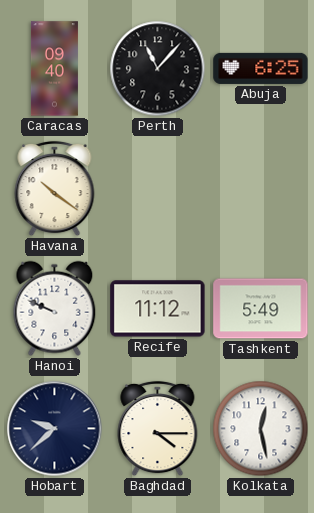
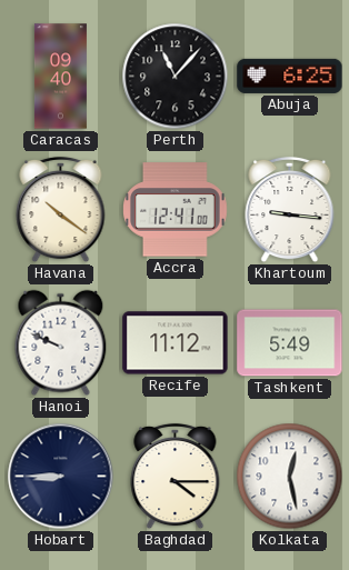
Accra: none -> 12:41 (176, 210)
Khartoum: none -> 9:16 (290, 210)
Hobart: 9:38 -> 8:45 (61, 477)
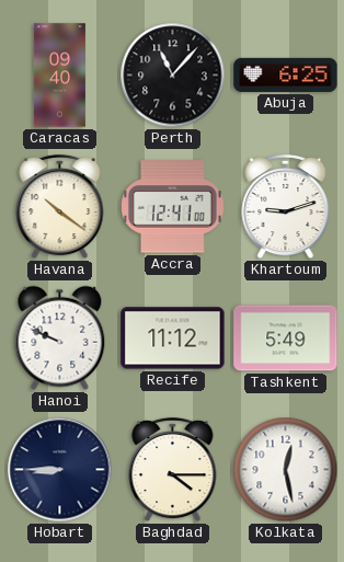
Khartoum: 9:16 -> 9:12 (286, 207)
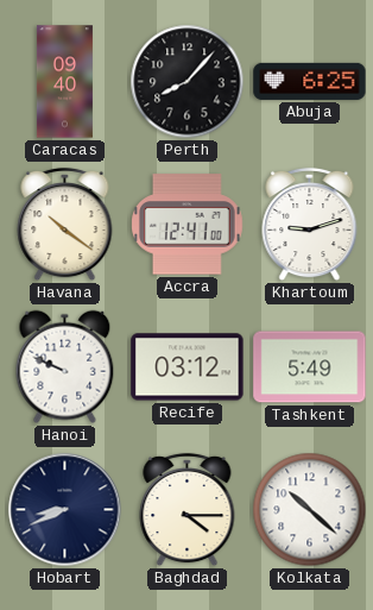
Perth: 11:07 -> 8:07 (188, 82)
Recife: 11:12 -> 03:12 (188, 367)
Hobart: 8:45 -> 8:41 (65, 510)
Kolkata: 12:28 -> 10:22 (310, 510)
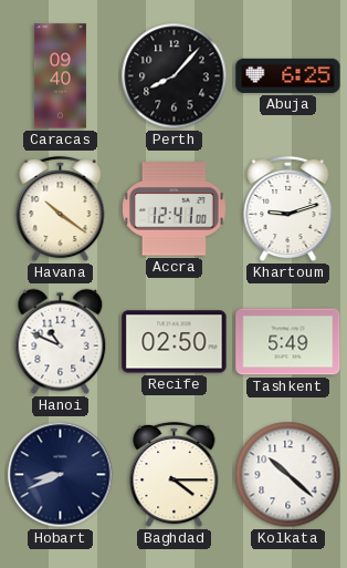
Hanoi: 9:49 -> 10:49 (61, 342)
Recife: 03:12 -> 02:50 (175, 342)
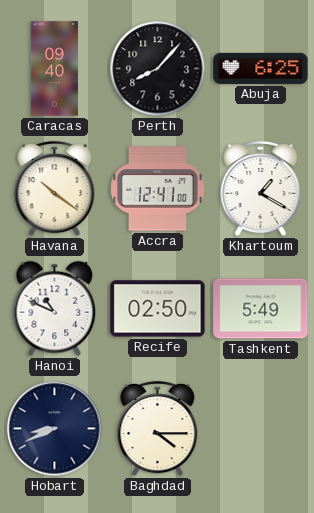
Khartoum: 9:12 -> 1:20 (261, 189)
Kolkata: 10:22 -> none (288, 475)
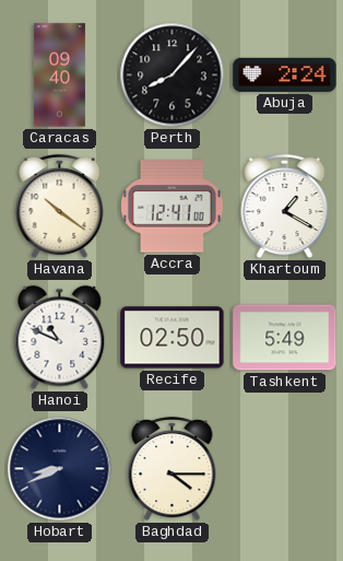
Abuja: 6:25 -> 2:24 (285, 74)
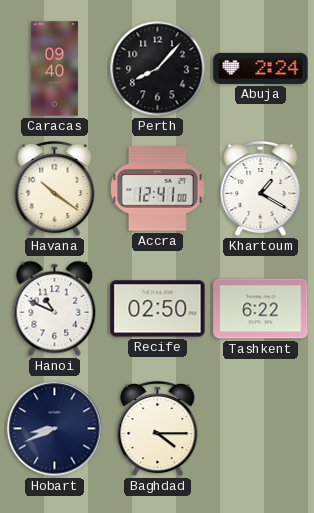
Tashkent: 5:49 -> 6:22 (261, 309)
